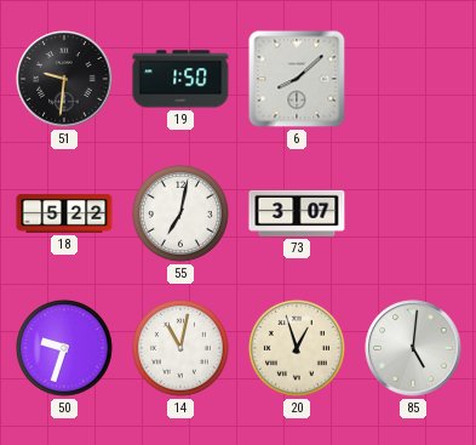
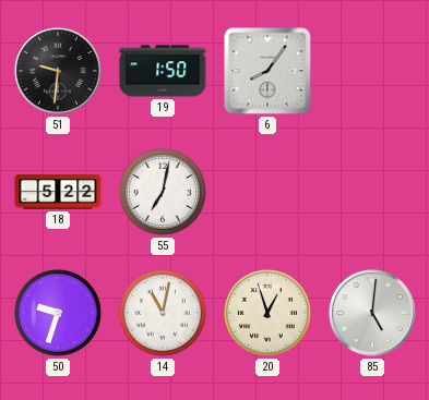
6: 8:08 -> 8:06 (267, 71)
73: 3:07 -> none (297, 213)
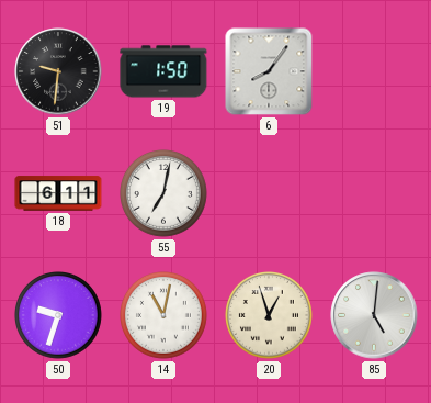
18: 5:22 -> 6:11 (58, 193)
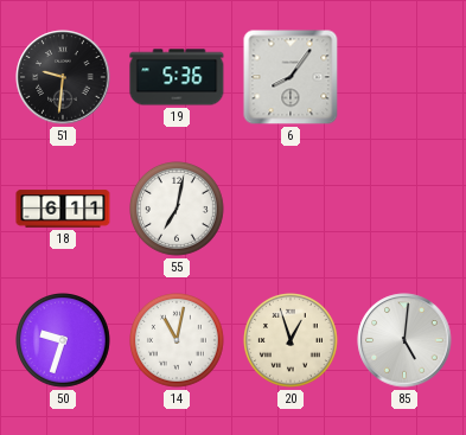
19: 1:50 -> 5:36 (177, 77)
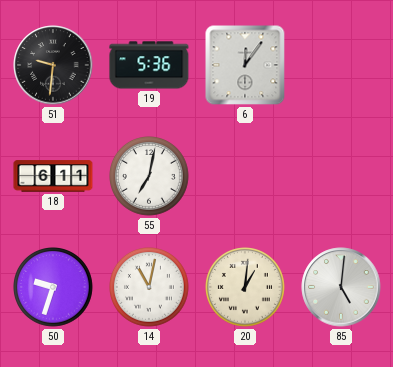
6: 8:06 -> 12:06 (245, 65)
20: 12:57 -> 1:01 (246, 288)
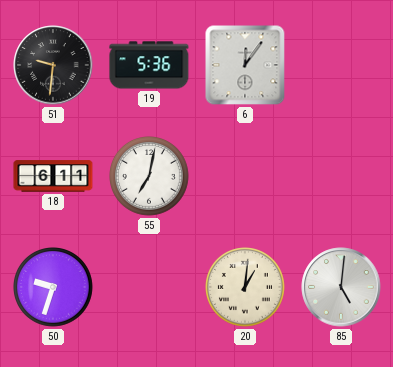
14: 11:02 -> none (150, 288)
